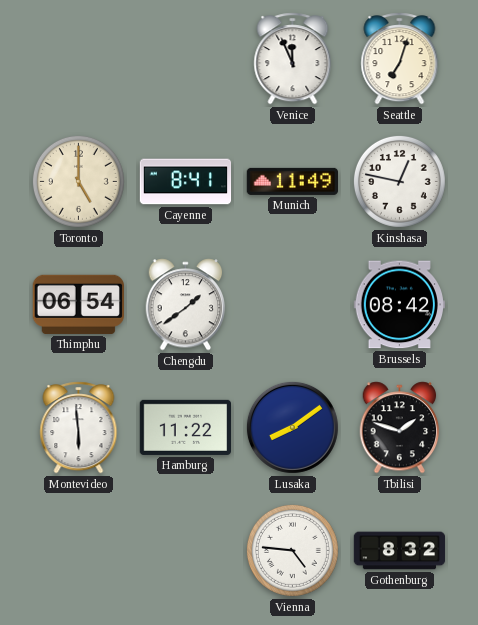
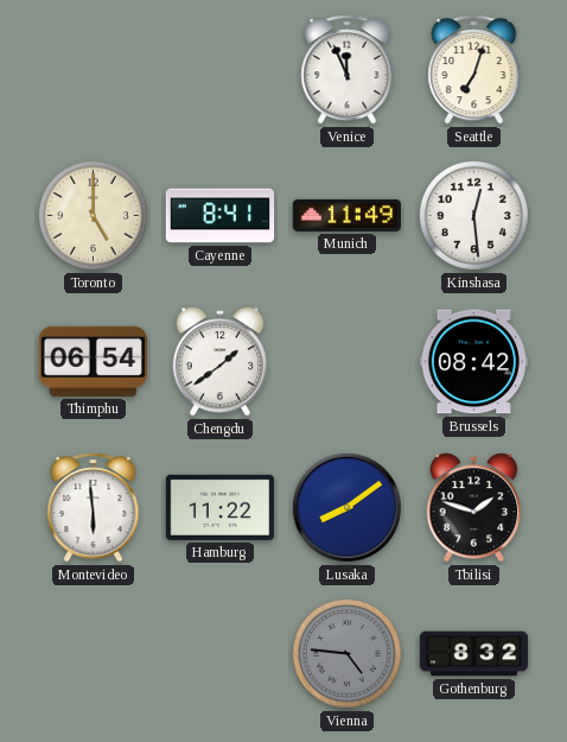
Kinshasa: 12:47 -> 12:29 (473, 215)
Vienna dial: white -> grey (346, 653)
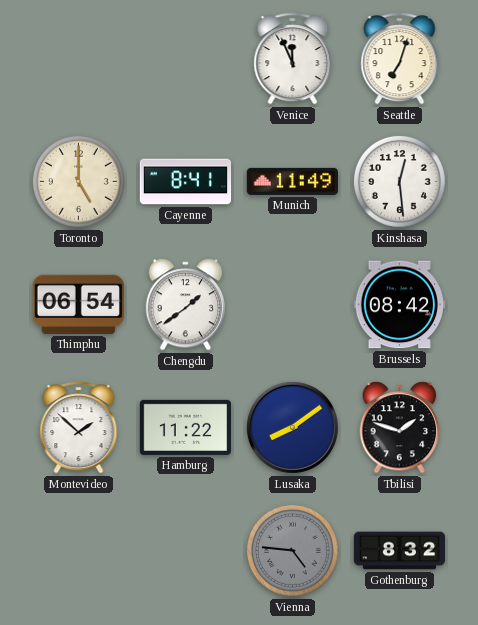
Montevideo: 5:59 -> 1:52 (79, 428)
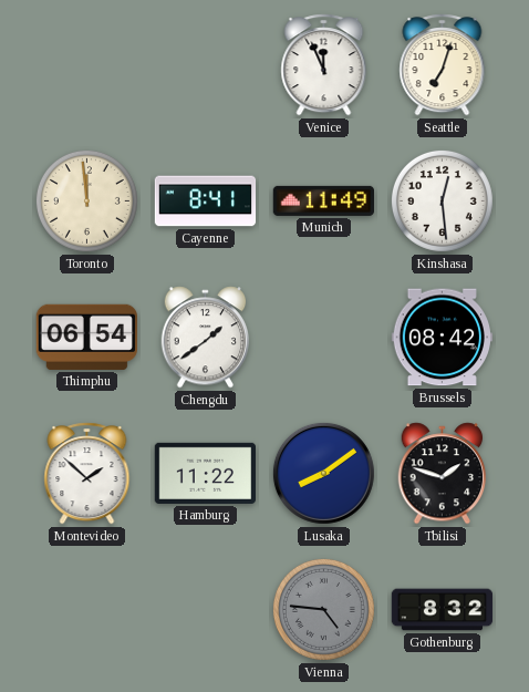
Toronto: 5:00 -> 11:59 (86, 200)
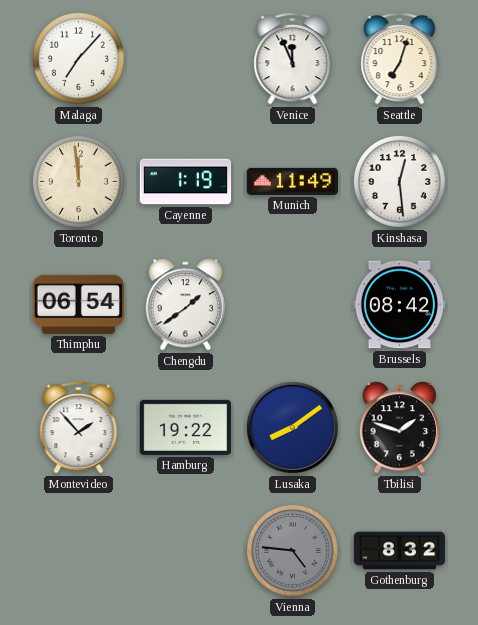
Malaga: none -> 7:07 (78, 58)
Cayenne: 8:41 -> 1:19 (186, 182)
Montevideo: 1:52 -> 1:53 (79, 428)
Hamburg: 11:22 -> 19:22 (185, 427)
